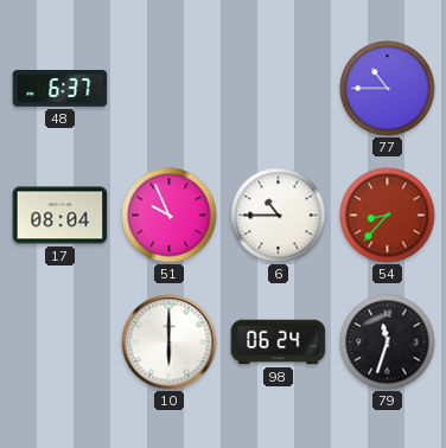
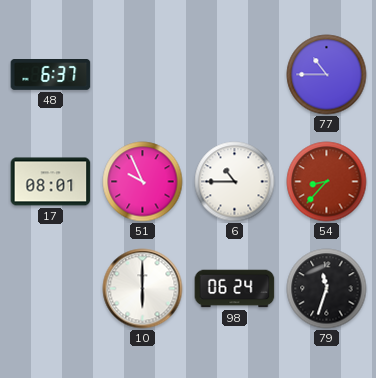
17: 08:04 -> 08:01 (51, 182)
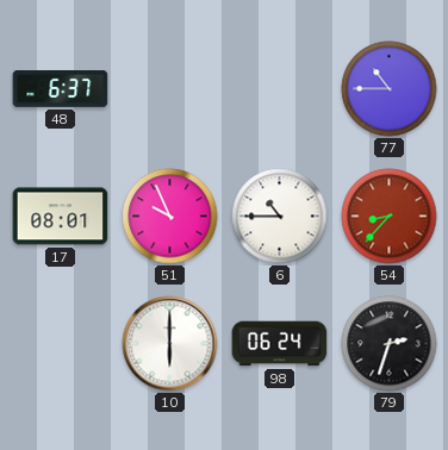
79: 11:33 -> 2:33 (390, 344)
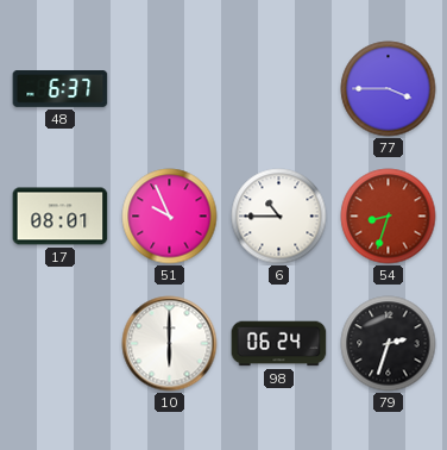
77: 10:45 -> 3:45 (389, 89)
54: 8:37 -> 8:33 (389, 217)
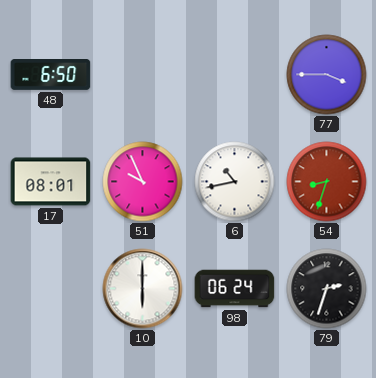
48: 6:37 -> 6:50 (51, 75)
6: 10:45 -> 10:43 (235, 182)
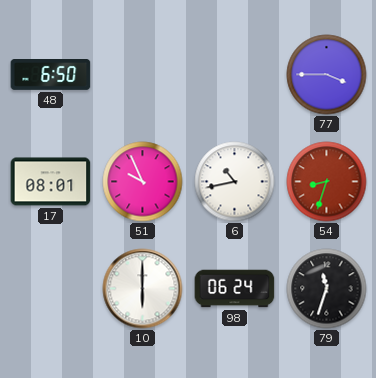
79: 2:33 -> 11:33 (327, 289)
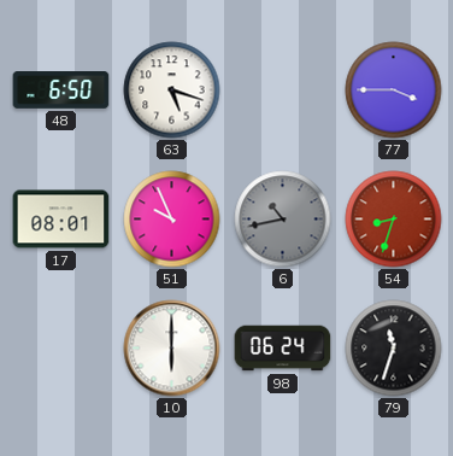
63: none -> 5:18 (172, 90)
6 dial: white -> grey (283, 220)
